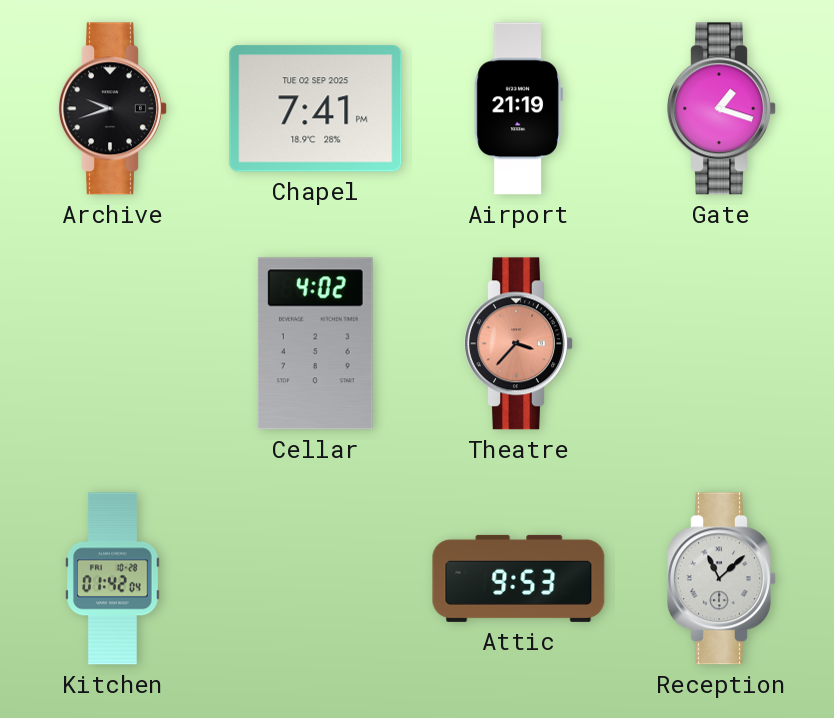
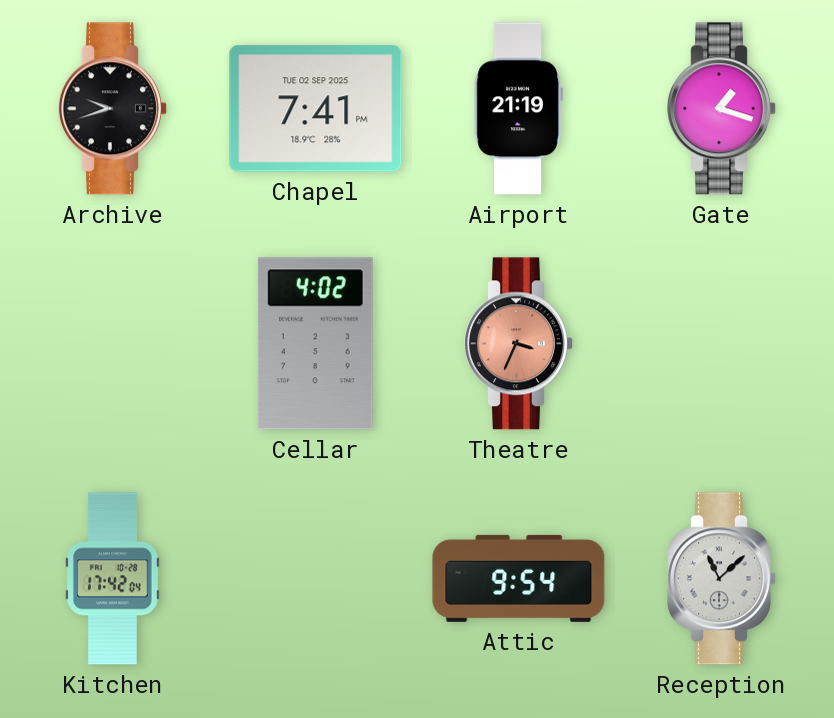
Theatre: 3:37 -> 3:34 (519, 344)
Kitchen: 01:42 -> 17:42 (113, 579)
Attic: 9:53 -> 9:54 (519, 578)
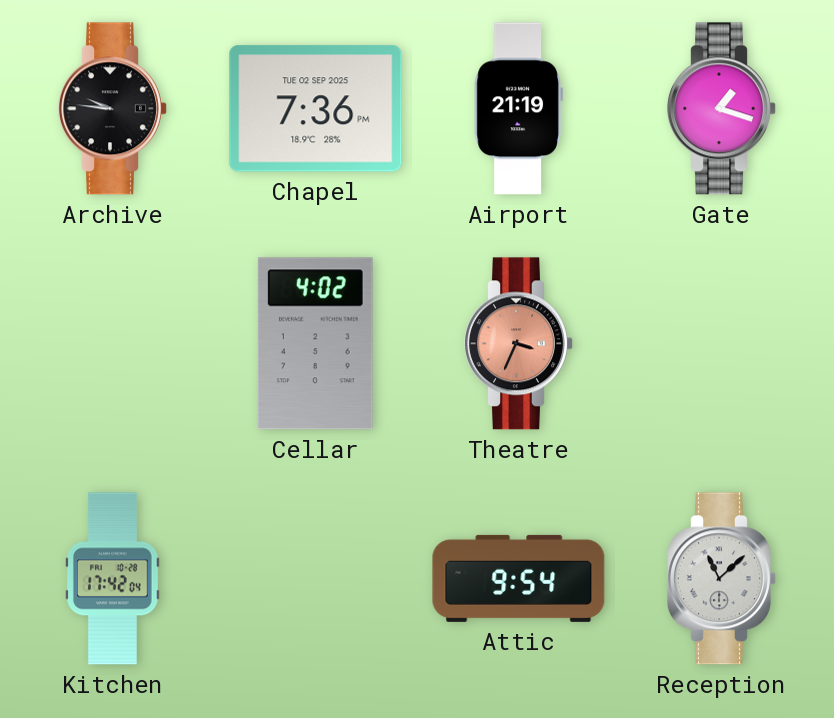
Archive: 9:42 -> 9:46 (113, 109)
Chapel: 7:41 -> 7:36 (316, 109)
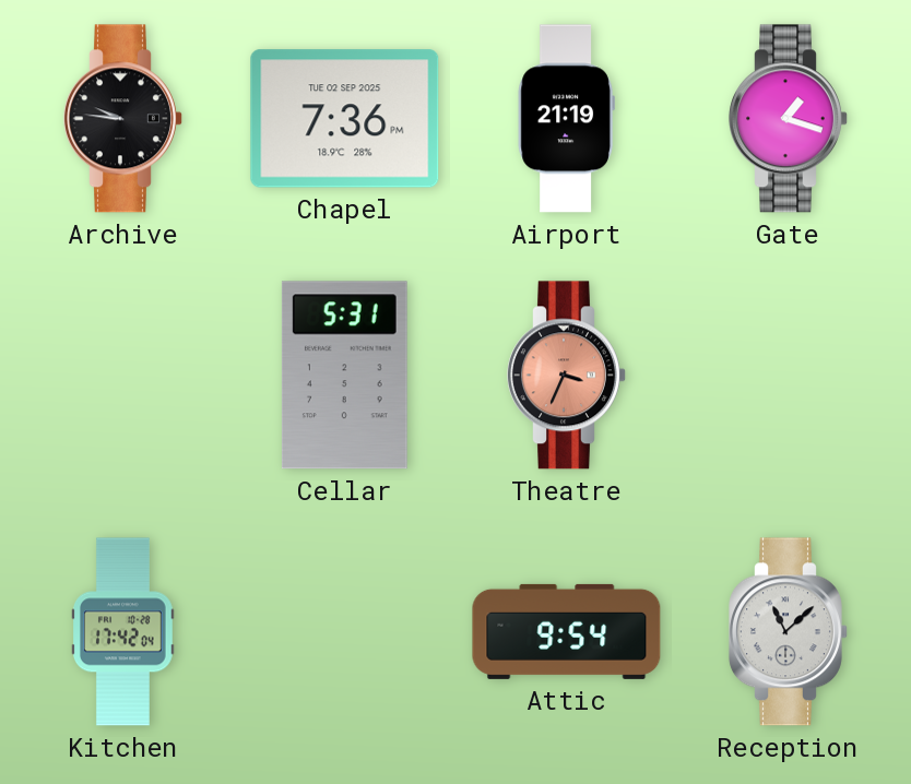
Cellar: 4:02 -> 5:31 (344, 376)
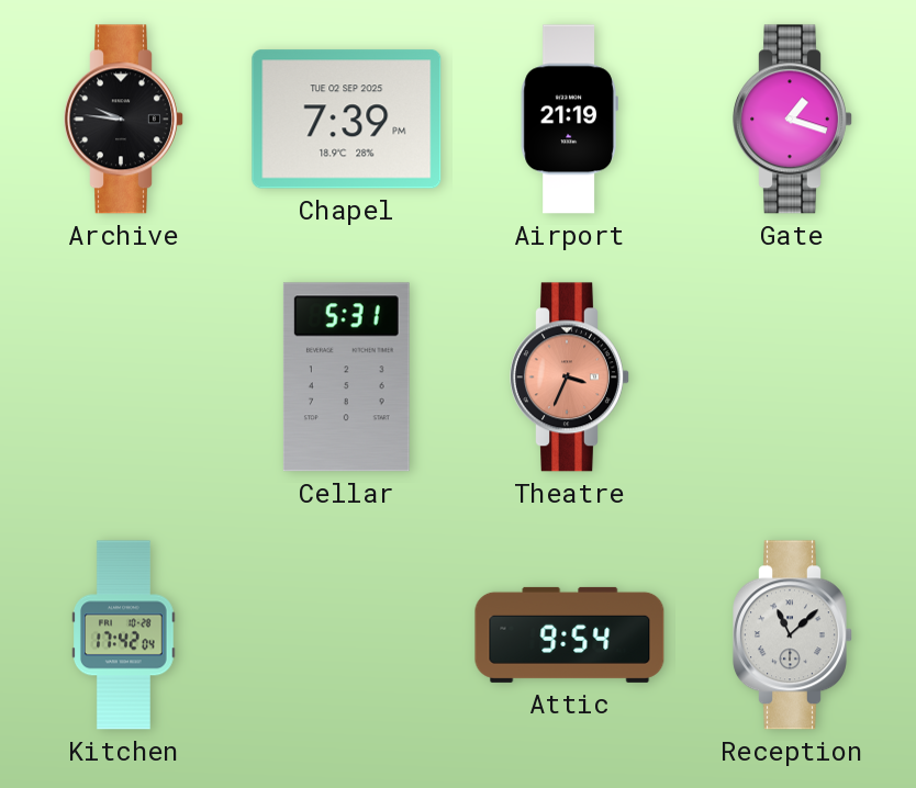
Chapel: 7:36 -> 7:39 (347, 120)
